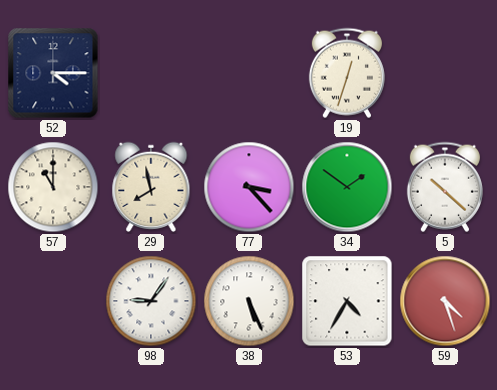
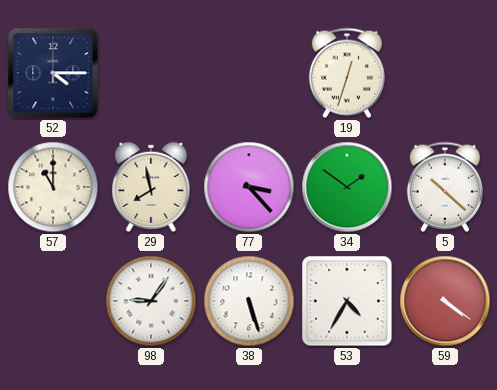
38: 5:26 -> 5:27 (249, 301)
59: 4:27 -> 4:21 (445, 301)
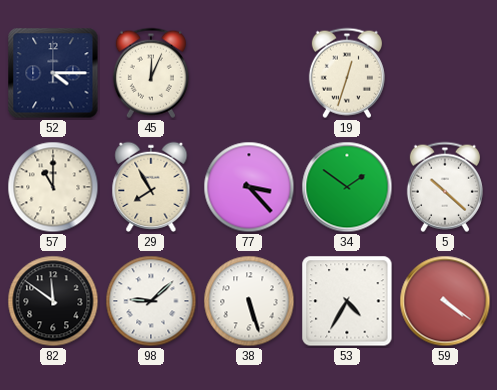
45: none -> 12:04 (151, 73)
29: 7:58 -> 7:55 (151, 187)
82: none -> 11:51 (53, 301)
98: 9:06 -> 9:08 (151, 301)
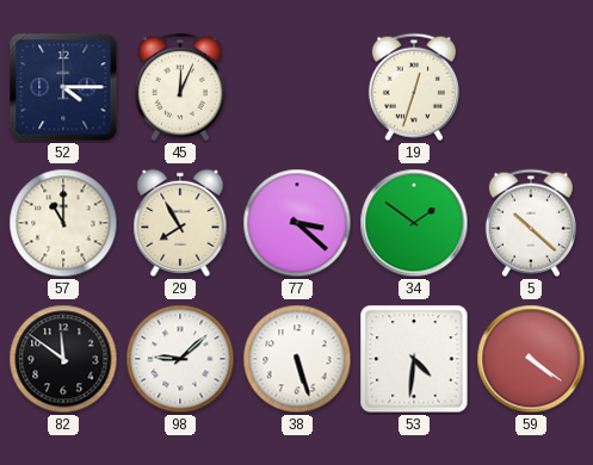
77: 3:23 -> 3:22 (297, 223)
53: 4:35 -> 4:31 (414, 359)
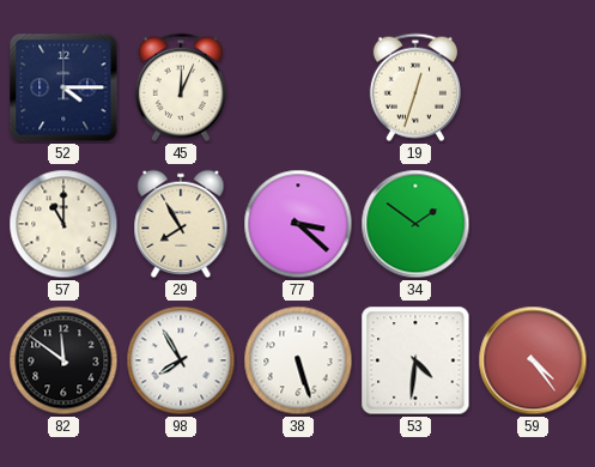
5: 10:22 -> none (531, 223)
98: 9:08 -> 7:55 (181, 360)
59: 4:21 -> 4:24 (533, 360)
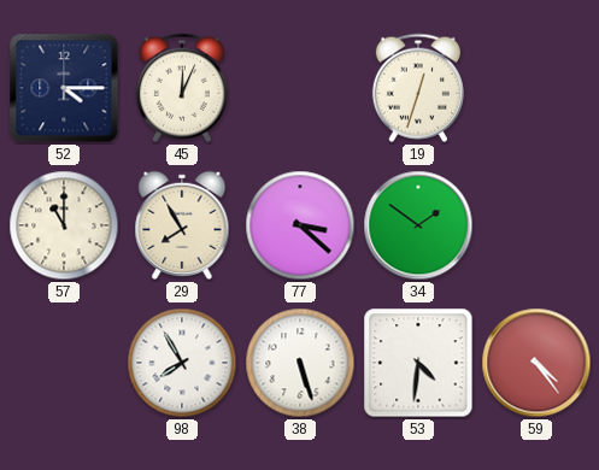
82: 11:51 -> none (63, 360)
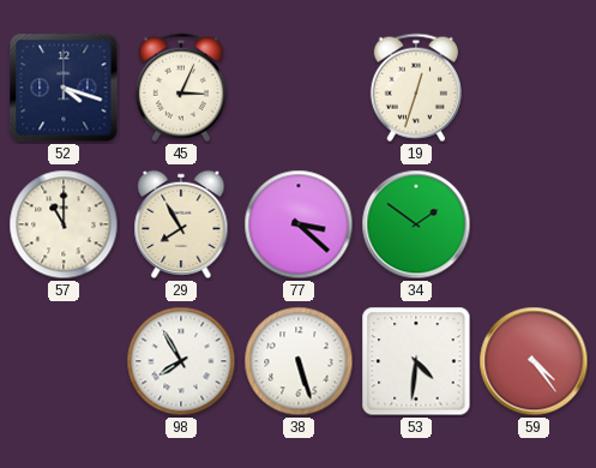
52: 4:15 -> 4:18 (64, 88)
45: 12:04 -> 3:04 (181, 88)
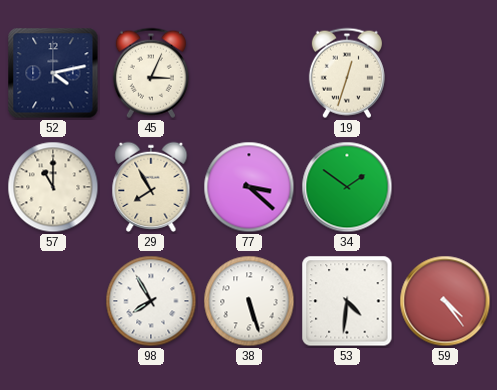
52: 4:18 -> 4:13 (53, 73)
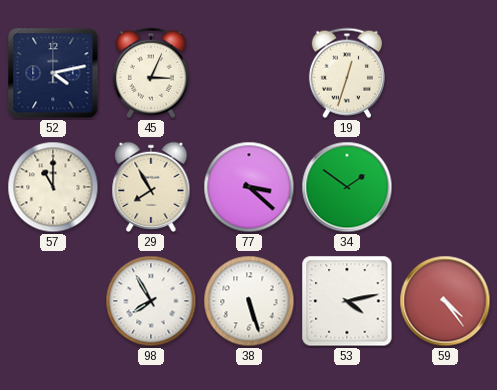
53: 4:31 -> 4:13 (347, 301)
